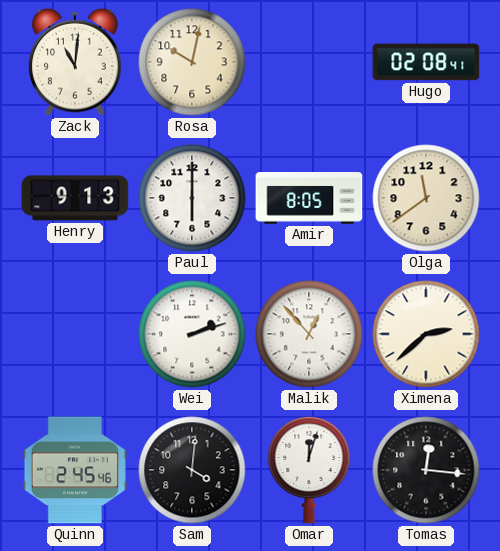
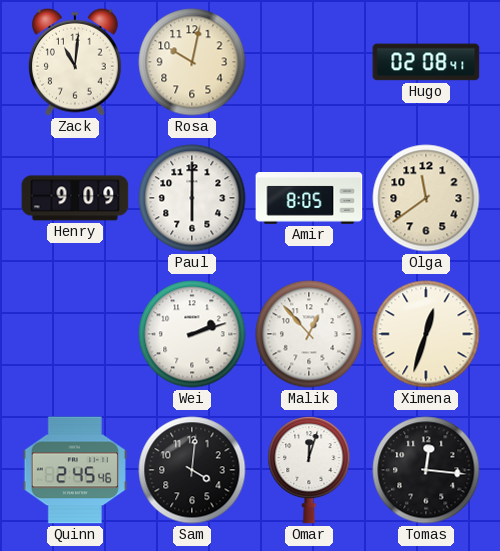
Henry: 9:13 -> 9:09 (75, 198)
Ximena: 2:38 -> 12:33 (426, 334)
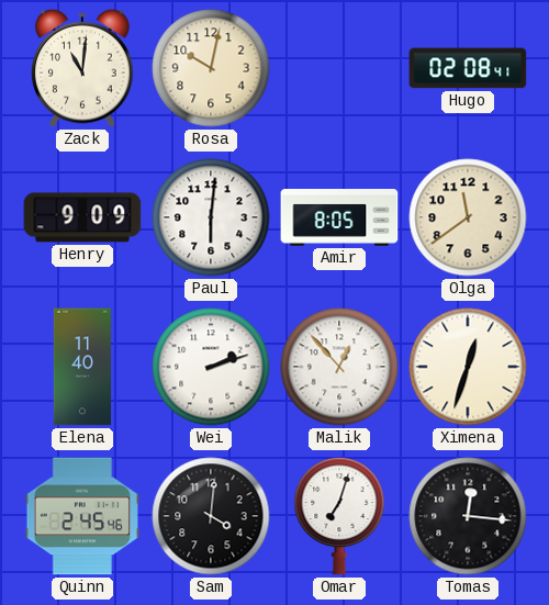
Paul: 6:00 -> 6:01 (211, 217)
Elena: none -> 11:40 (81, 367)
Omar: 12:03 -> 7:03 (339, 516)
